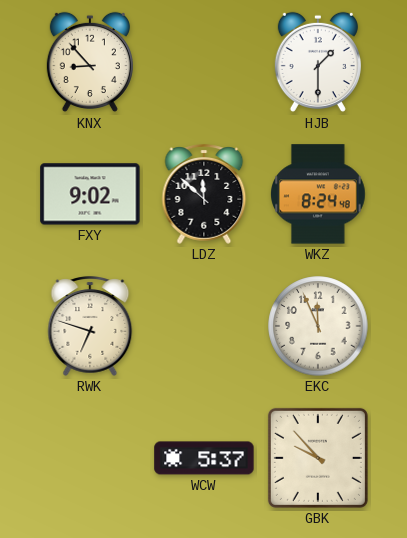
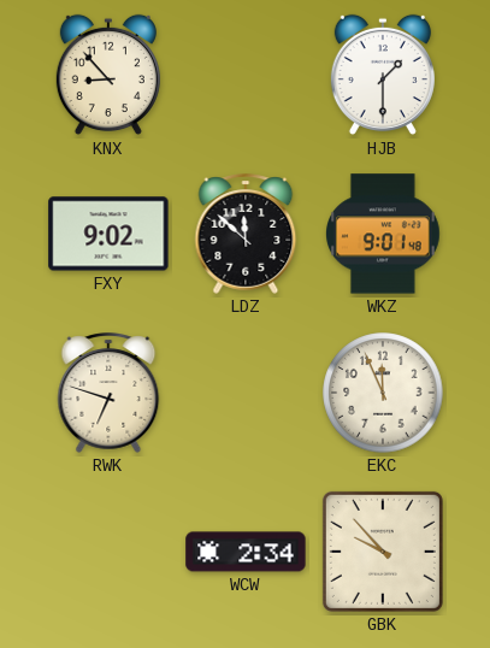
WKZ: 8:24 -> 9:01 (384, 234)
WCW: 5:37 -> 2:34 (246, 552)
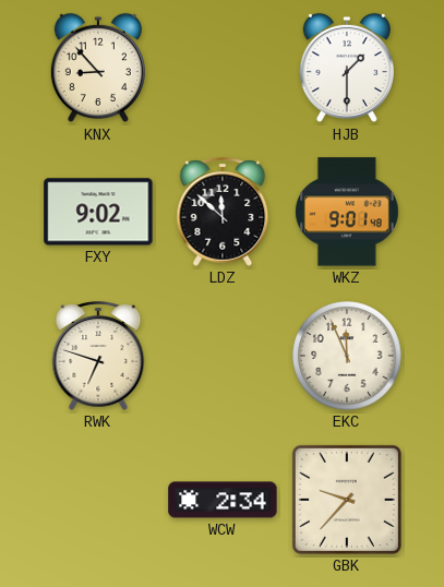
GBK: 9:53 -> 9:37 (347, 500)
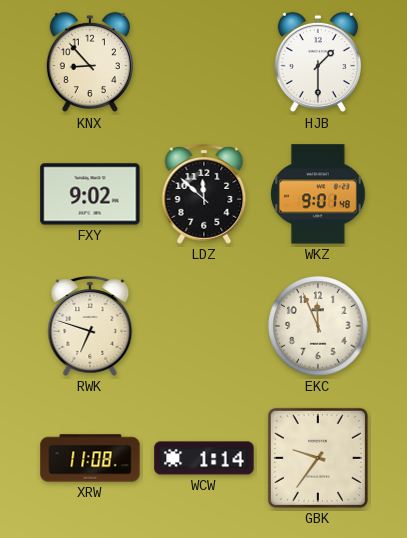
XRW: none -> 11:08 (90, 458)
WCW: 2:34 -> 1:14 (204, 458)
GBK: 9:37 -> 9:36 (318, 458)
